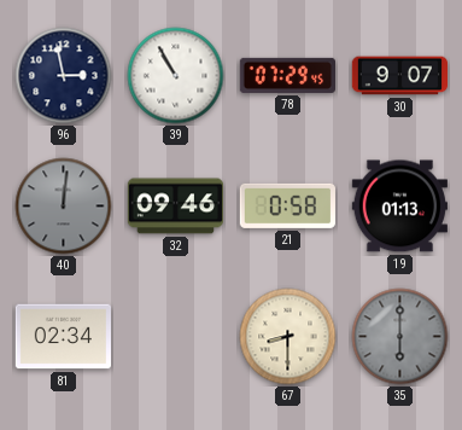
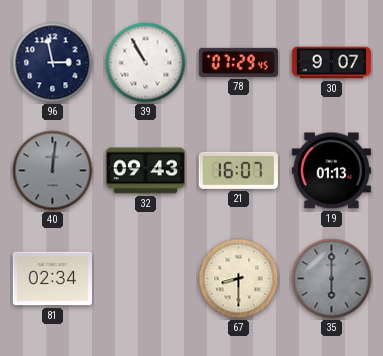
32: 09:46 -> 09:43 (145, 171)
21: 0:58 -> 16:07 (238, 170)
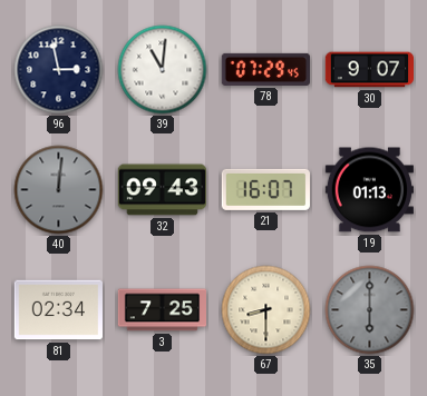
39: 10:55 -> 11:01 (163, 70)
3: none -> 7:25 (162, 310)
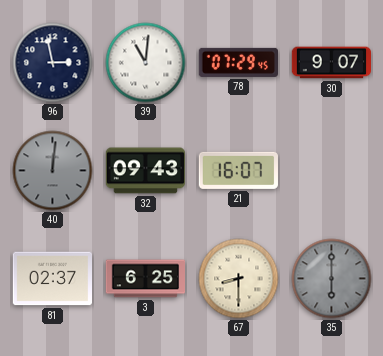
19: 01:13 -> none (369, 190)
81: 02:34 -> 02:37 (52, 279)
3: 7:25 -> 6:25 (145, 279)
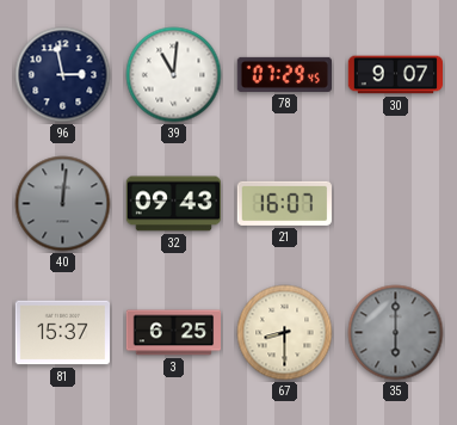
81: 02:37 -> 15:37 (62, 333)
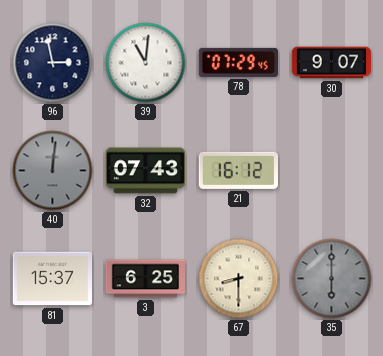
32: 09:43 -> 07:43 (145, 171)
21: 16:07 -> 16:12 (238, 170)
